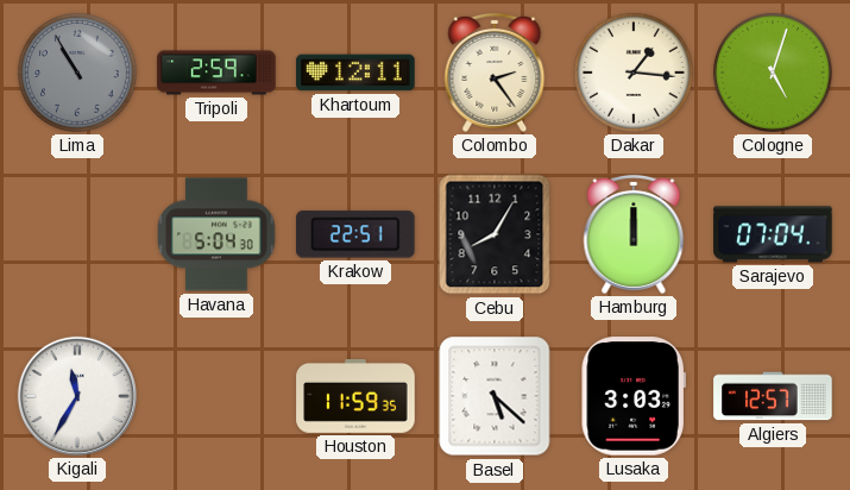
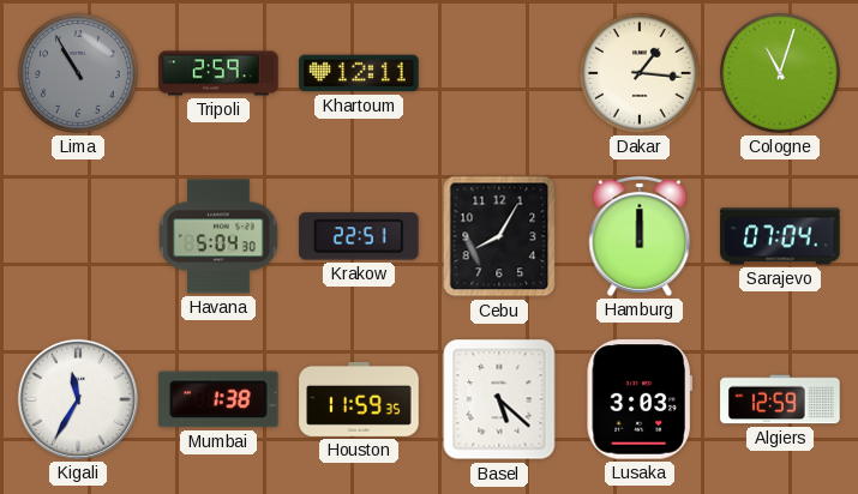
Colombo: 2:24 -> none (495, 73)
Cologne: 5:03 -> 11:03 (780, 73)
Mumbai: none -> 1:38 (220, 399)
Algiers: 12:57 -> 12:59 (780, 399)
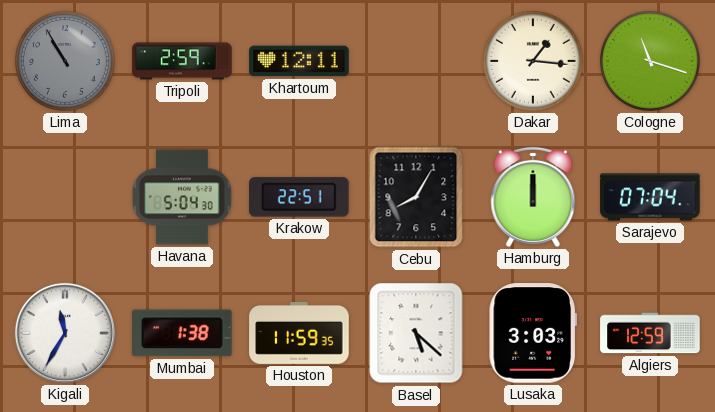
Cologne: 11:03 -> 11:18 (650, 61)
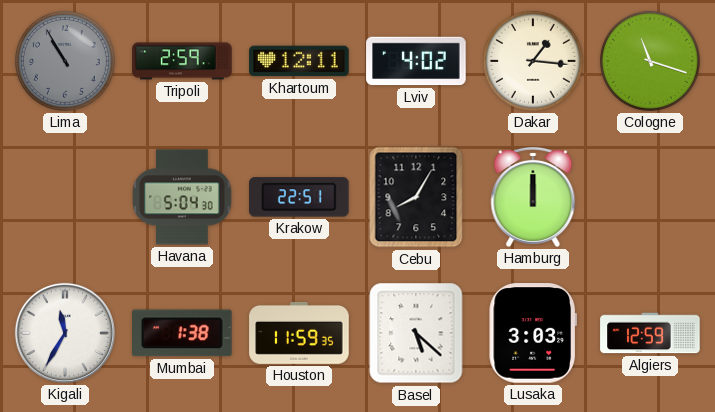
Lviv: none -> 4:02 (416, 61)
Sarajevo: 07:04 -> none (650, 197)
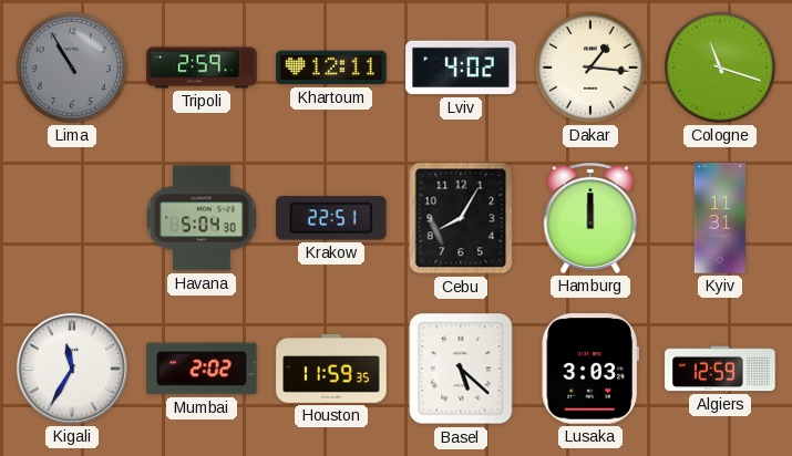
Kyiv: none -> 11:31 (719, 218)
Mumbai: 1:38 -> 2:02 (203, 369)
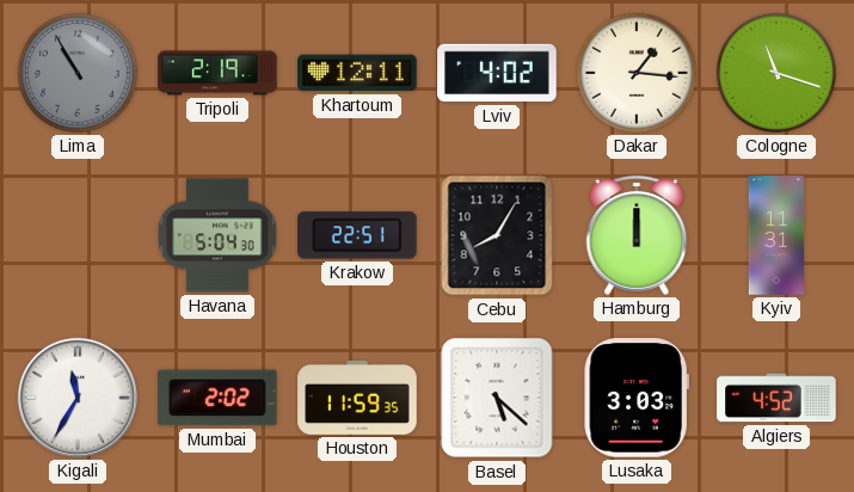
Tripoli: 2:59 -> 2:19 (217, 73)
Algiers: 12:59 -> 4:52 (776, 398)
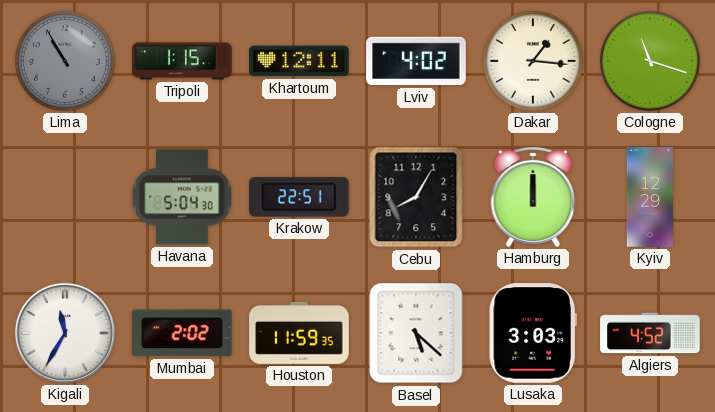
Tripoli: 2:19 -> 1:15 (182, 61)
Kyiv: 11:31 -> 12:29 (649, 197)
